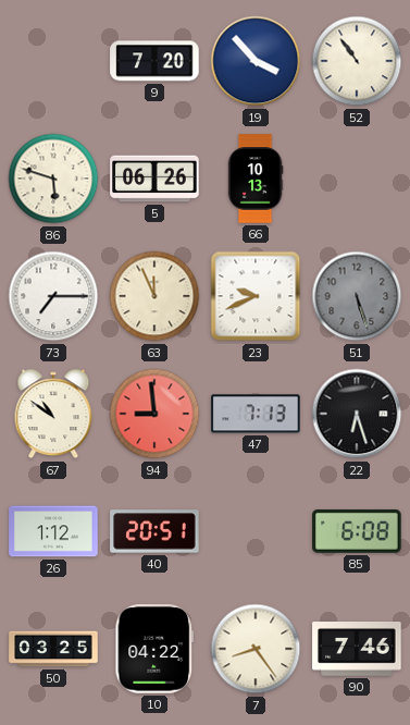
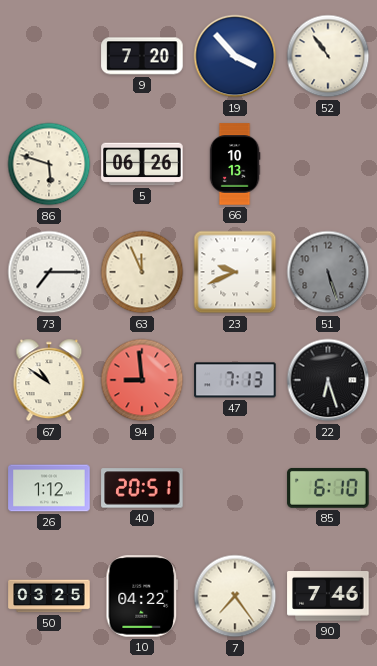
85: 6:08 -> 6:10 (328, 488)
7: 8:24 -> 7:24 (235, 596)
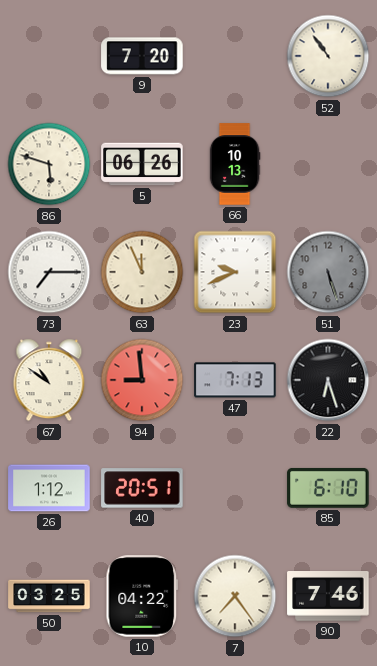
19: 3:53 -> none (235, 56)
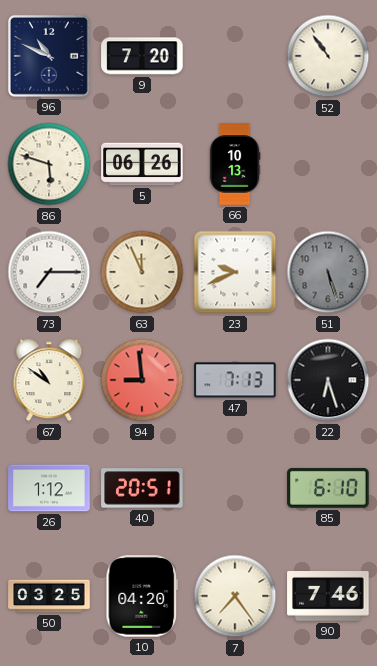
96: none -> 10:49 (49, 56)
10: 04:22 -> 04:20 (142, 596)
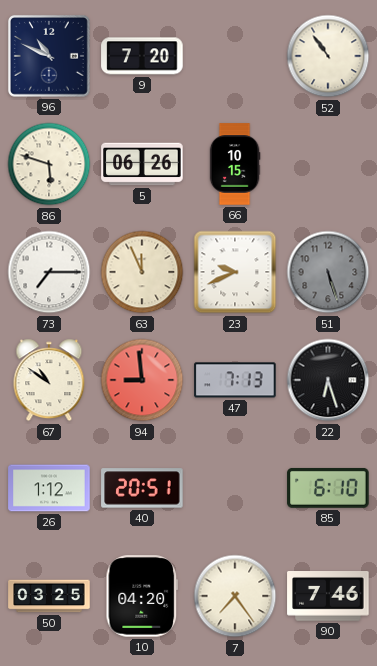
66: 10:13 -> 10:15 (235, 164)
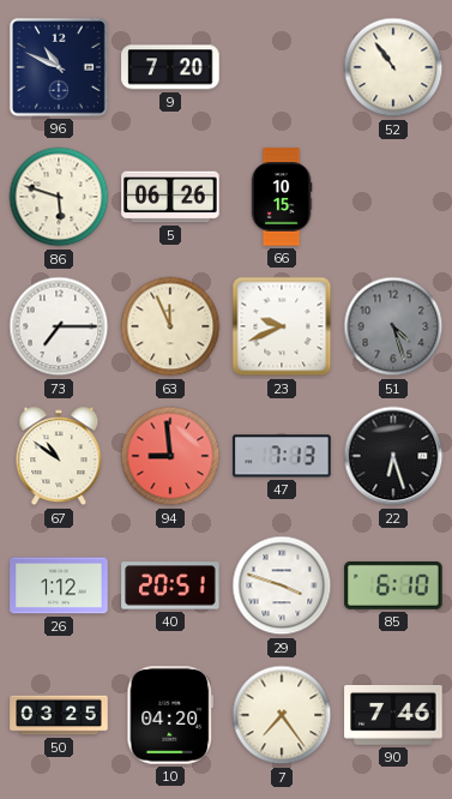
51: 5:27 -> 4:27 (393, 326)
29: none -> 3:48 (282, 585)
